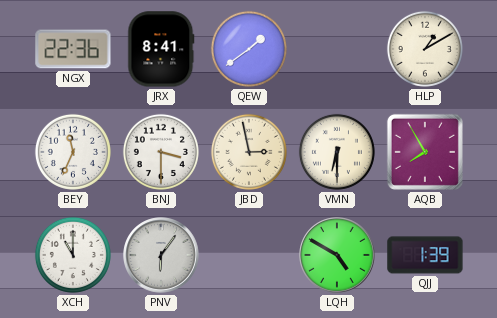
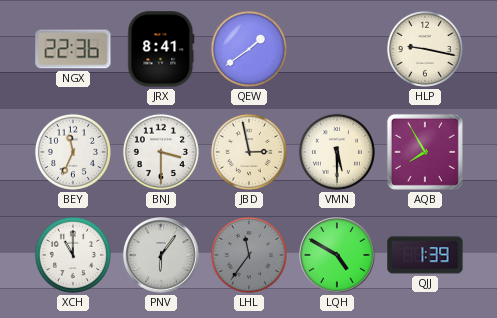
HLP: 1:10 -> 9:17 (425, 49)
VMN: 6:30 -> 5:30 (337, 152)
LHL: none -> 11:36 (249, 255)
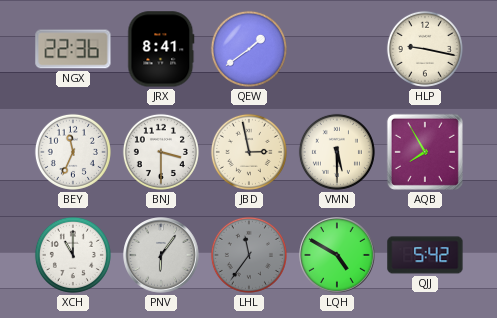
QJJ: 1:39 -> 5:42 (425, 255)
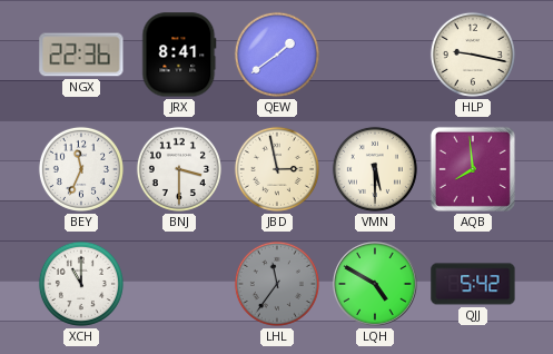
AQB: 7:55 -> 7:59 (473, 169)
PNV: 6:06 -> none (161, 255)
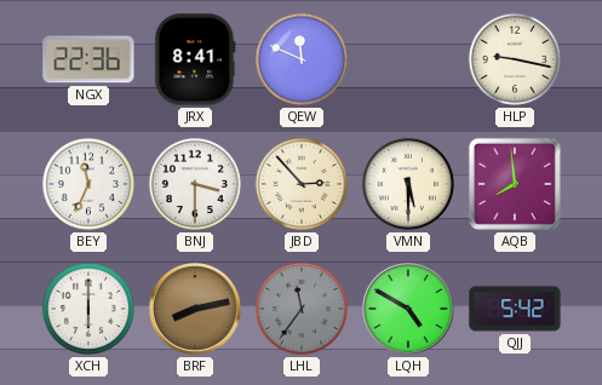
QEW: 1:39 -> 11:49 (302, 59)
JBD: 2:58 -> 2:53 (302, 184)
XCH: 11:00 -> 6:00 (88, 309)
BRF: none -> 8:13 (195, 309)
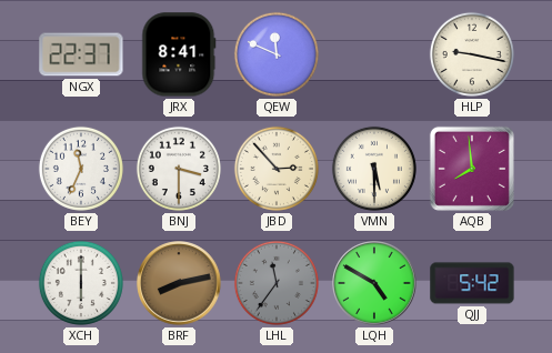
NGX: 22:36 -> 22:37 (81, 54)
